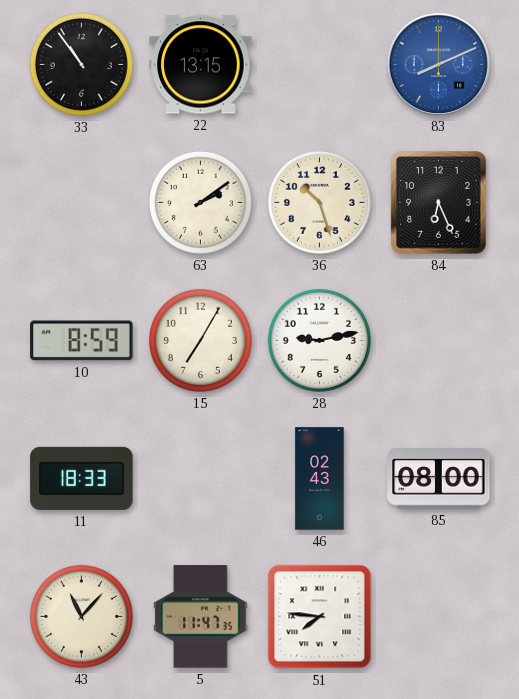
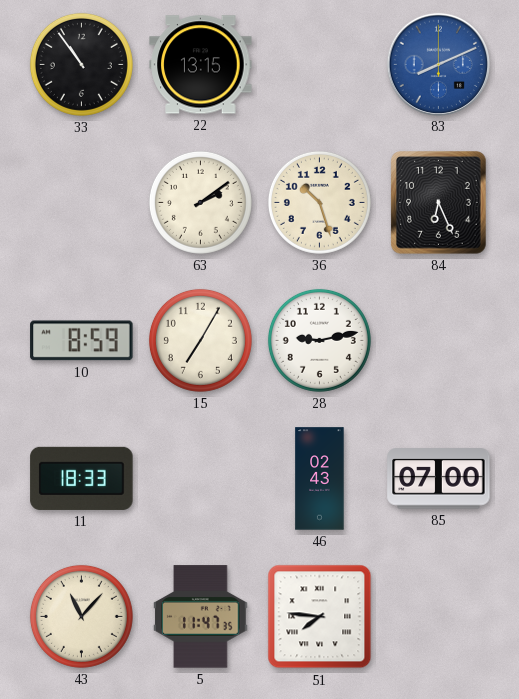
85: 08:00 -> 07:00 (439, 479)
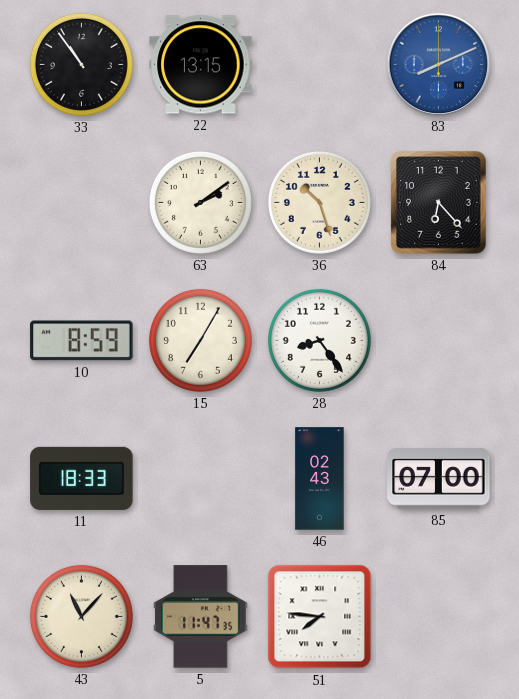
84: 6:26 -> 6:23 (439, 203)
28: 9:13 -> 8:24 (319, 340)
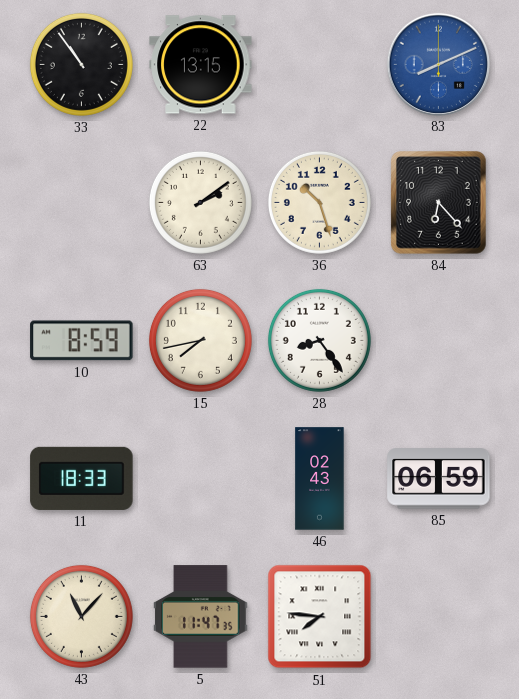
15: 7:05 -> 7:43 (200, 340)
85: 07:00 -> 06:59 (439, 479)
